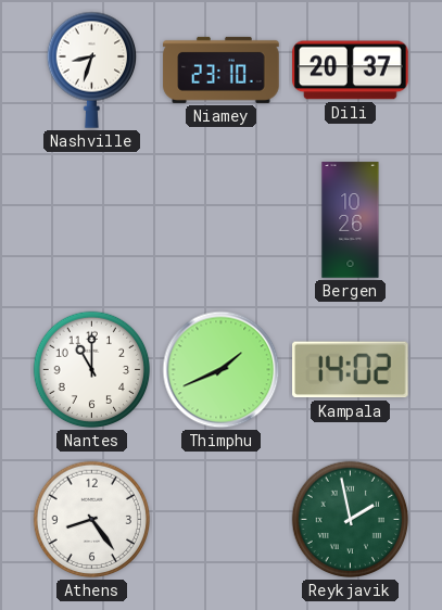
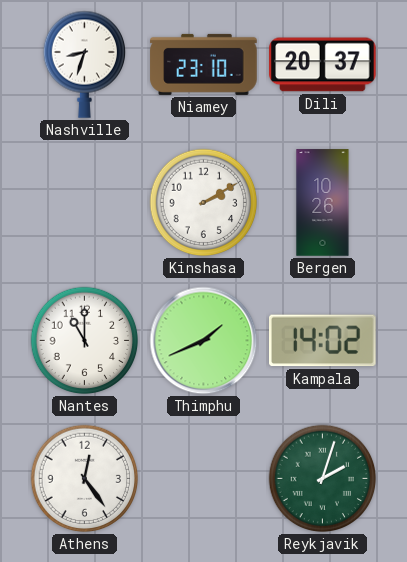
Kinshasa: none -> 2:10 (204, 203)
Athens: 8:24 -> 12:24 (85, 479)
Reykjavik: 1:58 -> 2:03 (323, 479)
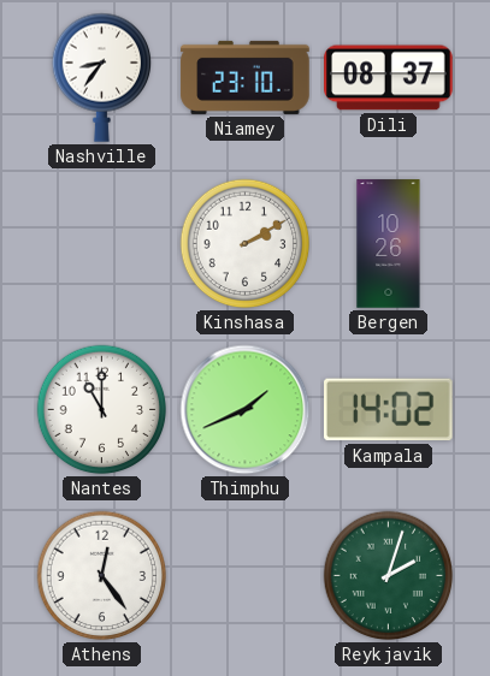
Nashville: 8:33 -> 8:36 (101, 77)
Dili: 20:37 -> 08:37 (389, 78)
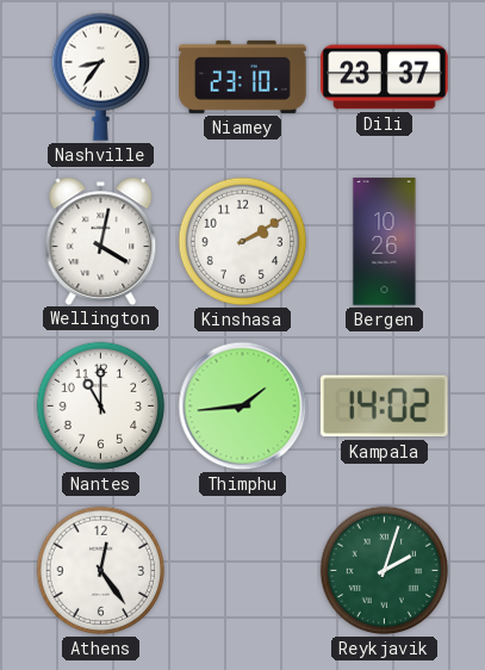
Dili: 08:37 -> 23:37 (385, 77)
Wellington: none -> 4:02 (101, 241)
Thimphu: 1:41 -> 1:44 (243, 407)
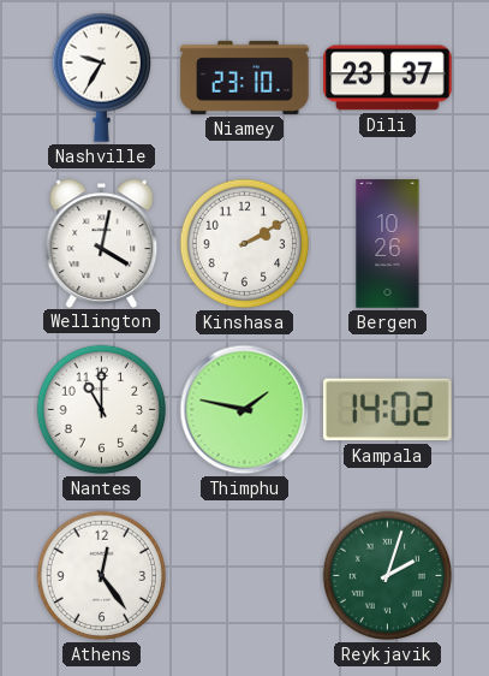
Nashville: 8:36 -> 9:35 (101, 77)
Thimphu: 1:44 -> 1:47 (245, 410)
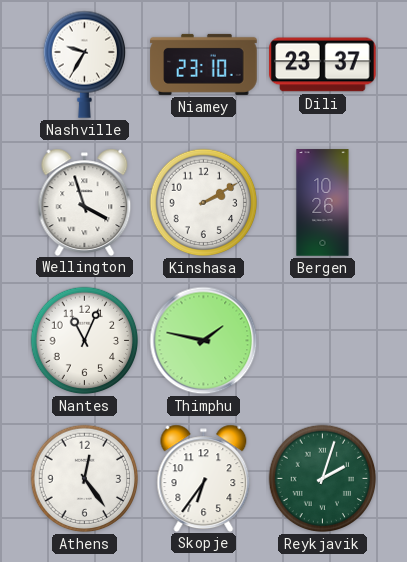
Wellington: 4:02 -> 3:57 (85, 202)
Nantes: 11:00 -> 11:04 (85, 341)
Kampala: 14:02 -> none (388, 410)
Skopje: none -> 6:36 (204, 478)
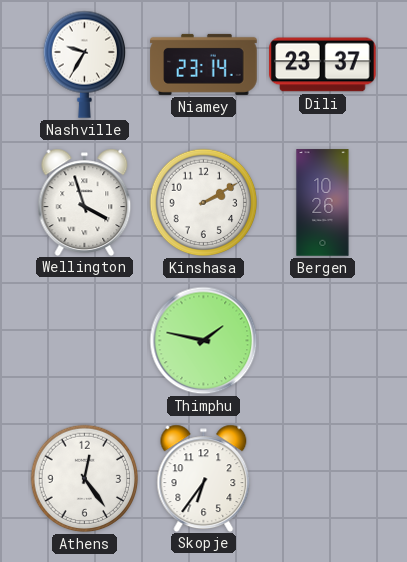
Niamey: 23:10 -> 23:14 (204, 64)
Nantes: 11:04 -> none (85, 341)
Reykjavik: 2:03 -> none (323, 479)
